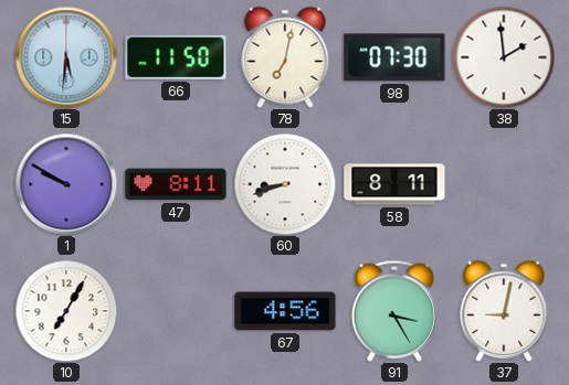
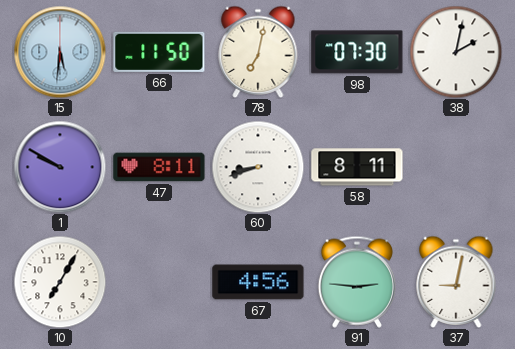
38: 1:59 -> 2:02 (456, 52)
91: 3:25 -> 2:46 (357, 282)
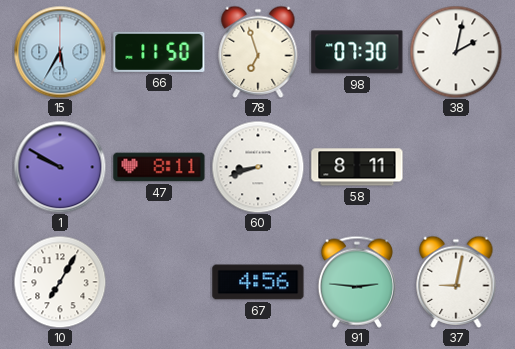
15: 5:31 -> 5:35 (60, 52)
78: 7:02 -> 6:57 (258, 52)
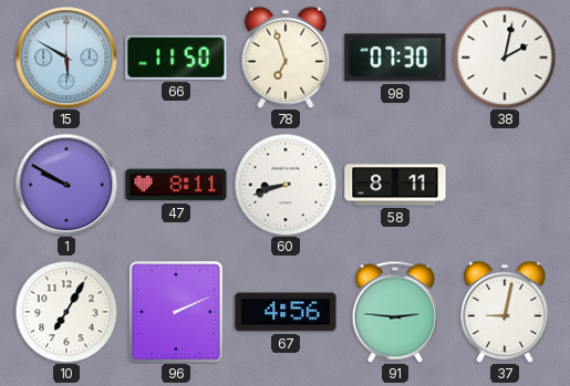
15: 5:35 -> 5:50 (66, 58)
96: none -> 2:11 (176, 312)
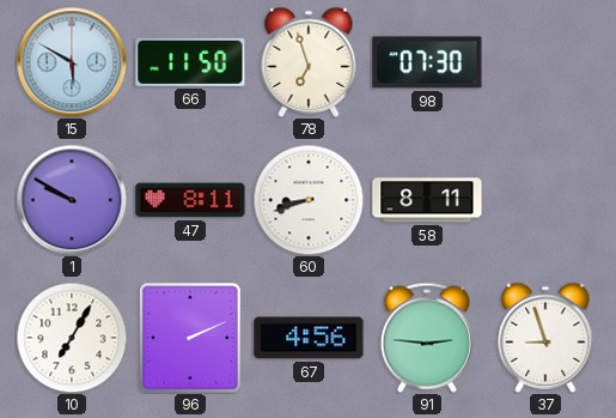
38: 2:02 -> none (505, 58)
37: 9:02 -> 8:57 (545, 338)
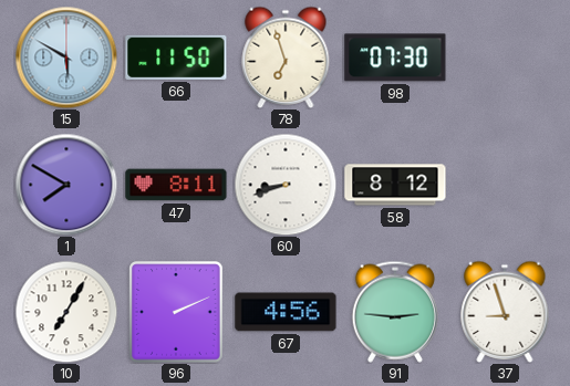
1: 9:50 -> 7:50 (66, 185)
58: 8:11 -> 8:12 (395, 185)
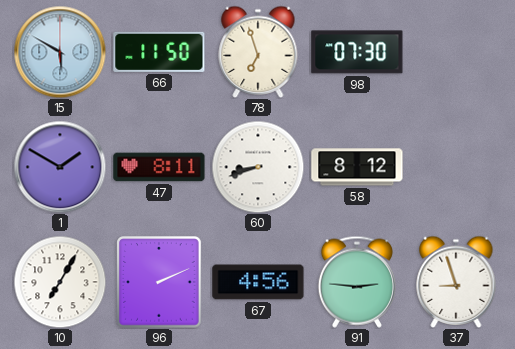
1: 7:50 -> 1:50 (60, 167)
